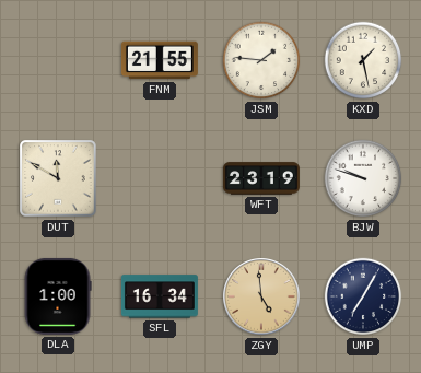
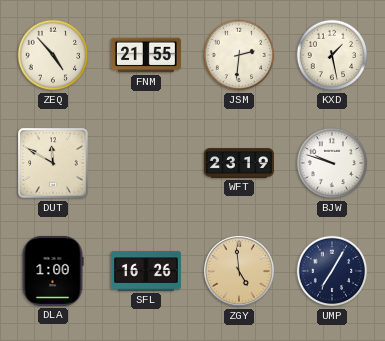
ZEQ: none -> 4:53 (53, 55)
JSM: 1:46 -> 2:31 (239, 55)
SFL: 16:34 -> 16:26 (146, 271)
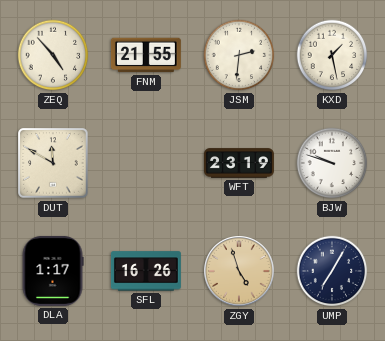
DLA: 1:00 -> 1:17 (53, 271)
ZGY: 4:59 -> 4:57 (240, 272)
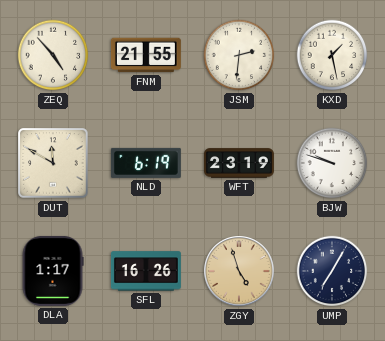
NLD: none -> 6:19 (146, 163)
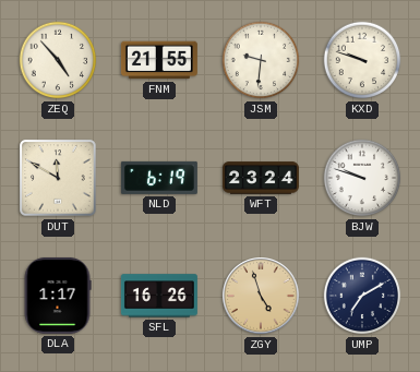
JSM: 2:31 -> 9:31 (261, 60)
KXD: 1:28 -> 9:48 (362, 60)
WFT: 23:19 -> 23:24 (261, 178)
UMP: 7:05 -> 7:10 (362, 296)
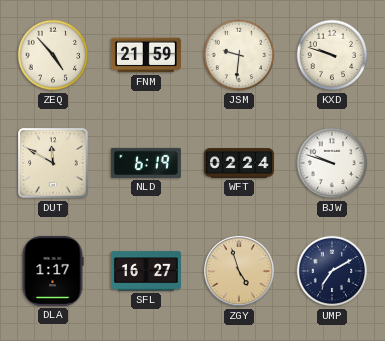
FNM: 21:55 -> 21:59 (146, 55)
WFT: 23:24 -> 02:24 (239, 163)
SFL: 16:26 -> 16:27 (146, 271)
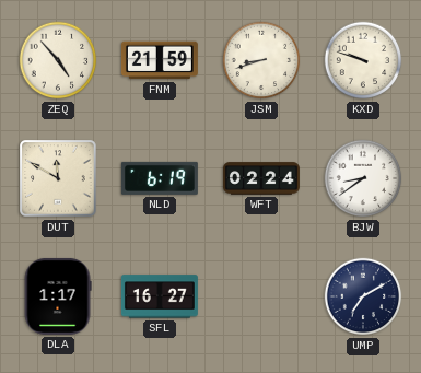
JSM: 9:31 -> 8:42 (261, 60)
BJW: 9:48 -> 8:39 (363, 178)
ZGY: 4:57 -> none (240, 272)
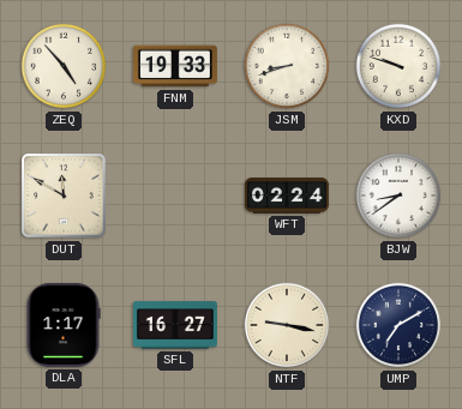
FNM: 21:59 -> 19:33 (175, 66)
NLD: 6:19 -> none (160, 178)
NTF: none -> 9:17 (287, 325)
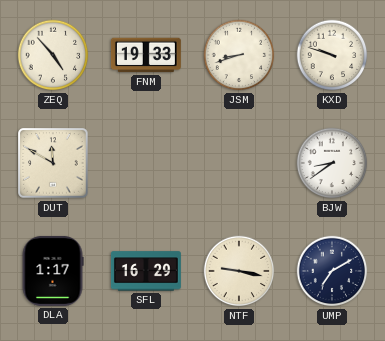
WFT: 02:24 -> none (287, 196)
SFL: 16:27 -> 16:29 (146, 271)
